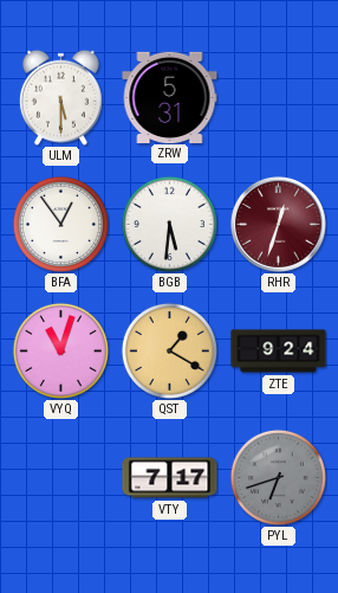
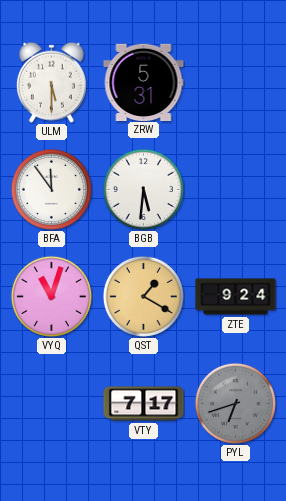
BFA: 12:54 -> 11:54 (51, 189)
RHR: 12:33 -> none (278, 224)
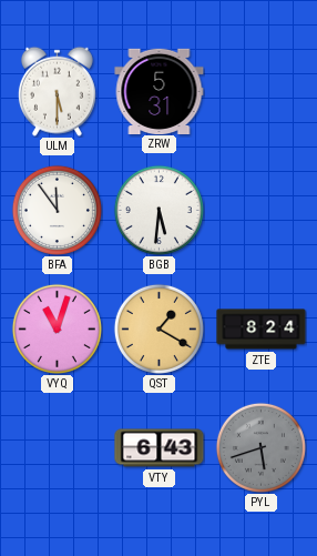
ZTE: 9:24 -> 8:24 (262, 330)
VTY: 7:17 -> 6:43 (160, 448)
PYL: 6:42 -> 5:42 (260, 447)
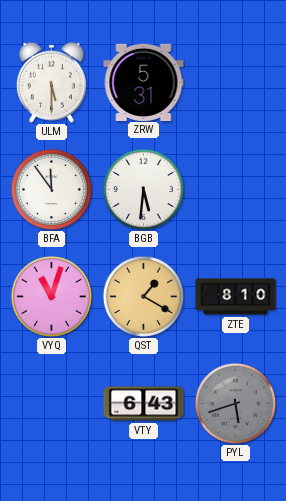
ZTE: 8:24 -> 8:10 (236, 297)
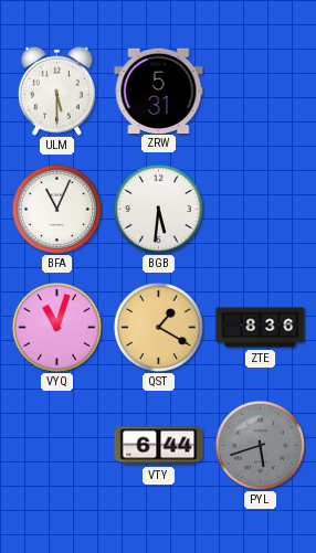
BFA: 11:54 -> 11:04 (56, 209)
ZTE: 8:10 -> 8:36 (261, 328)
VTY: 6:43 -> 6:44 (159, 446)
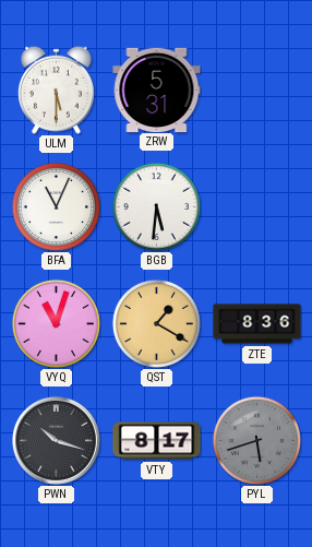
PWN: none -> 10:18 (56, 440)
VTY: 6:44 -> 8:17 (157, 441)
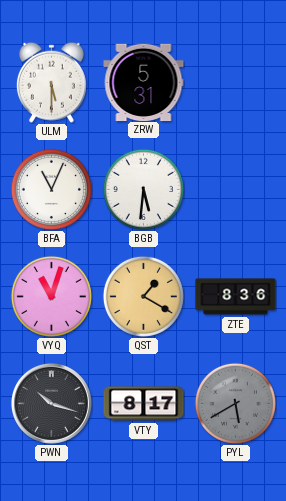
PYL: 5:42 -> 5:40 (235, 403)
